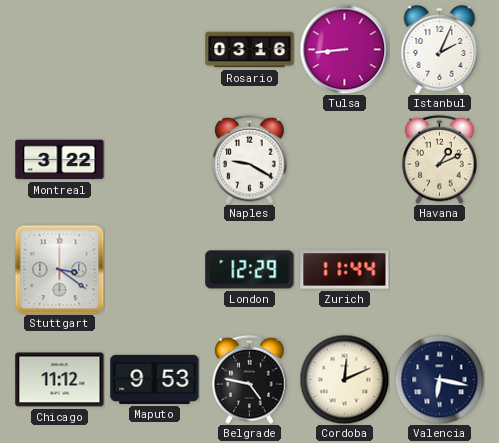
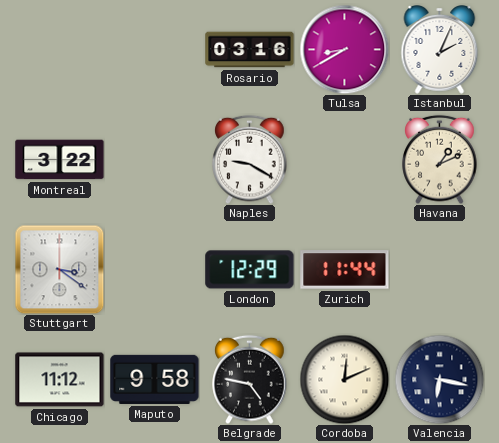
Tulsa: 8:44 -> 8:40 (344, 49)
Maputo: 9:53 -> 9:58 (155, 379)
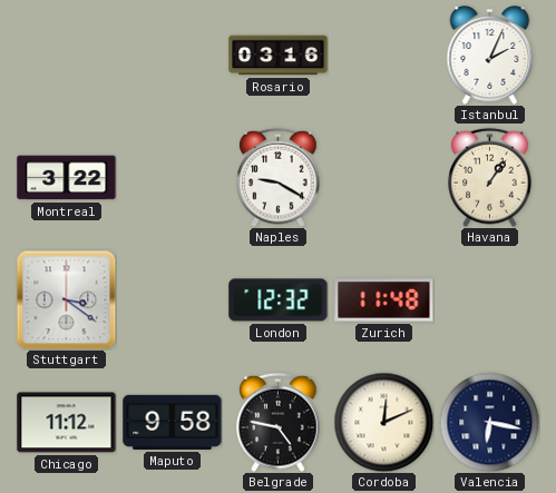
Tulsa: 8:40 -> none (344, 49)
Havana: 1:11 -> 1:06 (490, 177)
London: 12:29 -> 12:32 (279, 300)
Zurich: 11:44 -> 11:48 (384, 300)
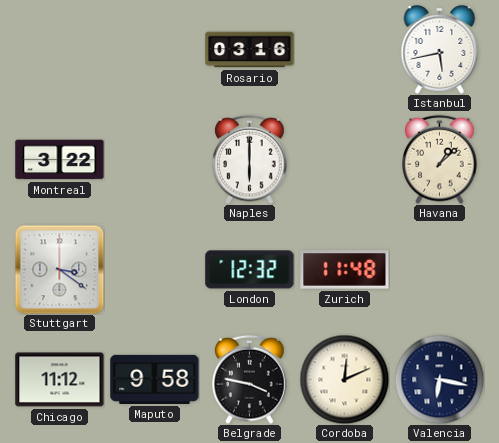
Istanbul: 2:04 -> 5:43 (440, 50)
Naples: 9:20 -> 6:00 (250, 159)
Havana: 1:06 -> 1:08 (440, 159)
Belgrade: 4:47 -> 3:47 (250, 379)
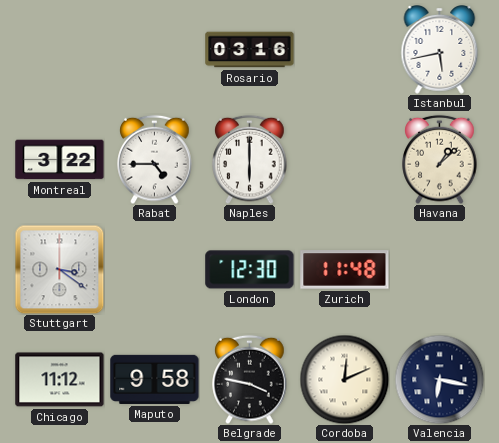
Rabat: none -> 4:45 (155, 159)
London: 12:32 -> 12:30 (250, 270)
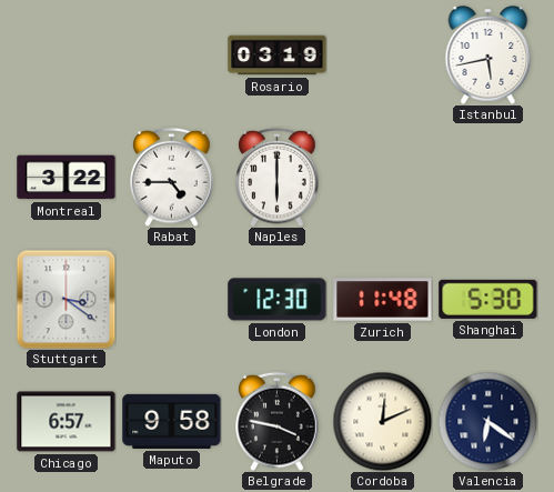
Rosario: 03:16 -> 03:19 (278, 56)
Havana: 1:08 -> none (440, 159)
Shanghai: none -> 5:30 (488, 299)
Chicago: 11:12 -> 6:57 (67, 422)
Valencia: 6:17 -> 6:21 (487, 421)
